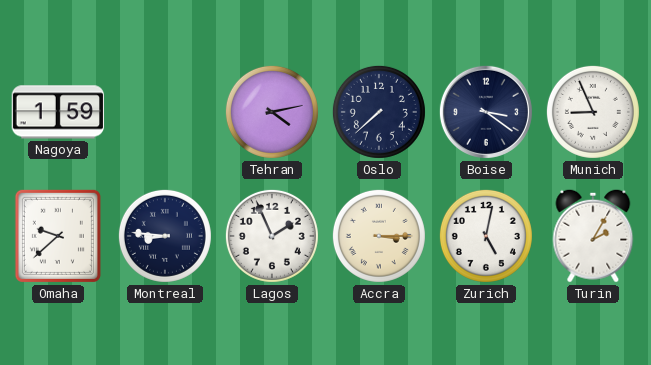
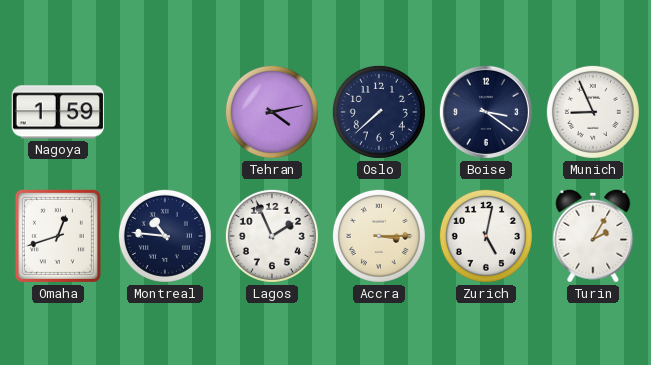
Omaha: 9:38 -> 12:42 (58, 236)
Montreal: 8:46 -> 10:46 (165, 236)
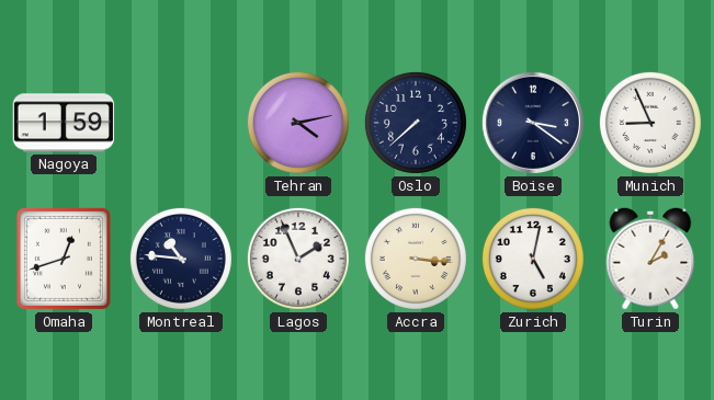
Accra: 3:15 -> 3:16 (416, 259)
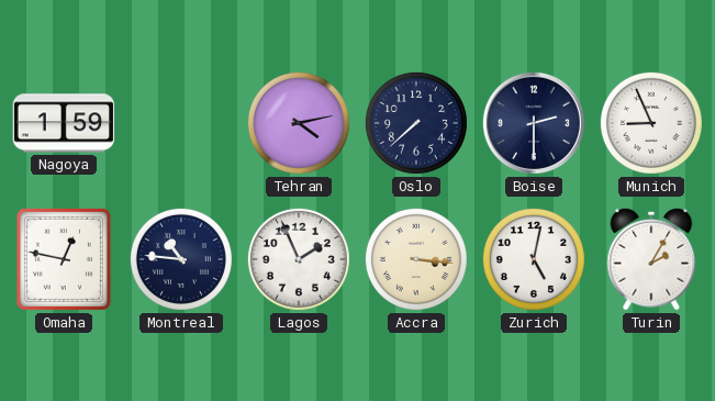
Boise: 3:21 -> 2:30 (534, 123)
Omaha: 12:42 -> 12:47 (64, 259)
